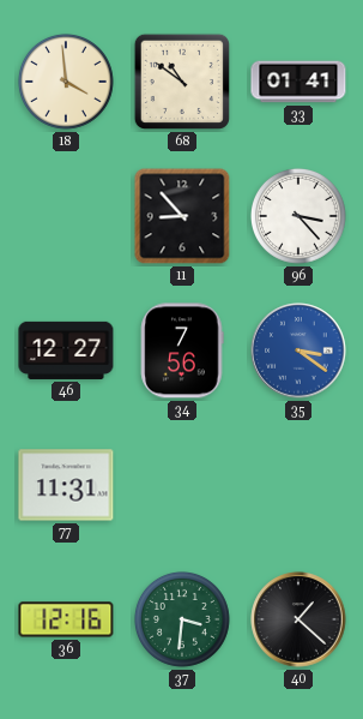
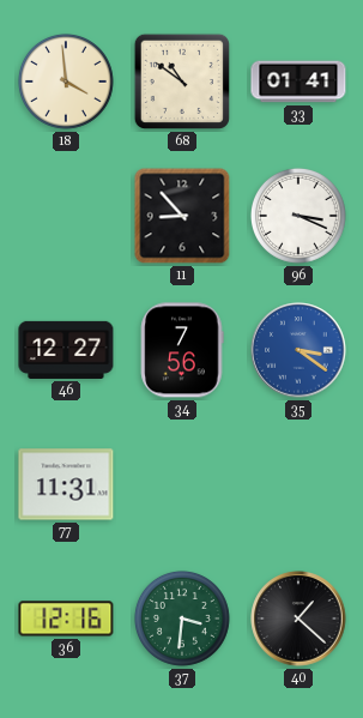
96: 3:23 -> 3:19 (298, 216)
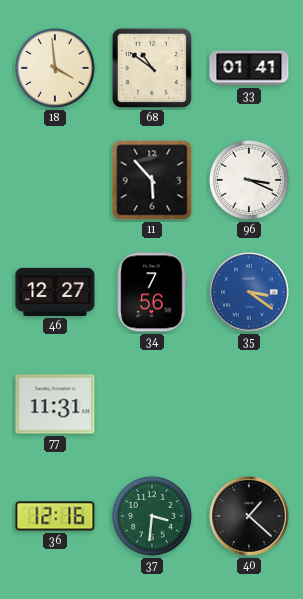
11: 8:53 -> 5:53 (152, 180)
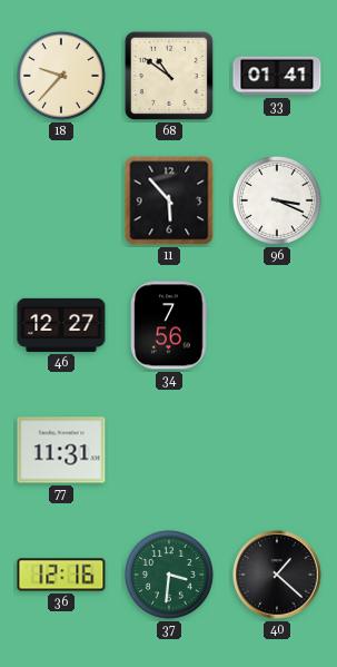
18: 3:59 -> 9:37 (61, 76)
35: 3:21 -> none (249, 292)
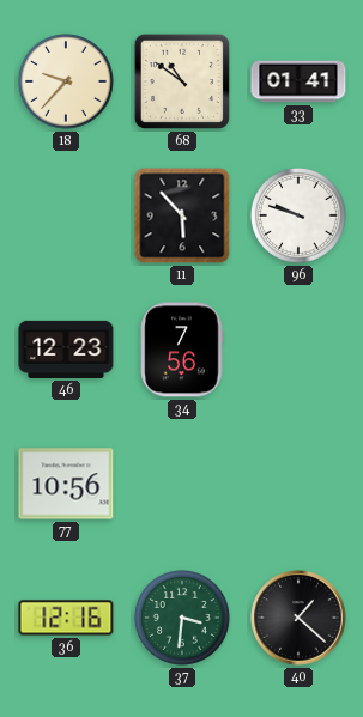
96: 3:19 -> 9:48 (298, 215)
46: 12:27 -> 12:23 (66, 350)
77: 11:31 -> 10:56 (66, 484)
